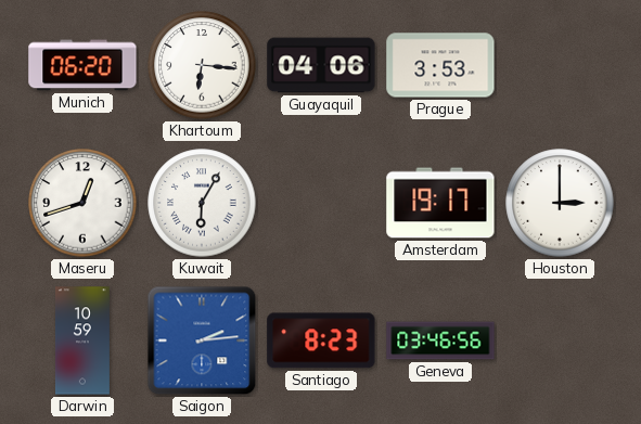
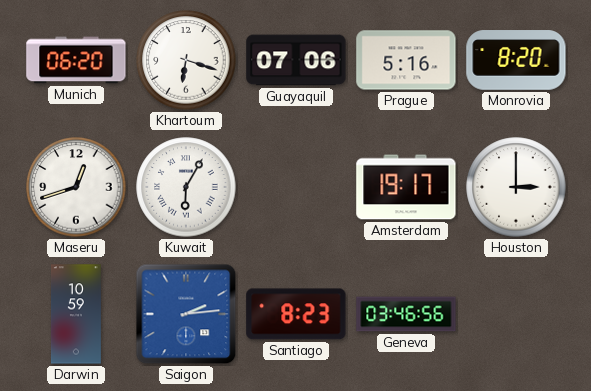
Khartoum: 6:16 -> 6:18 (186, 60)
Guayaquil: 04:06 -> 07:06 (296, 60)
Prague: 3:53 -> 5:16 (406, 60)
Monrovia: none -> 8:20 (516, 60)
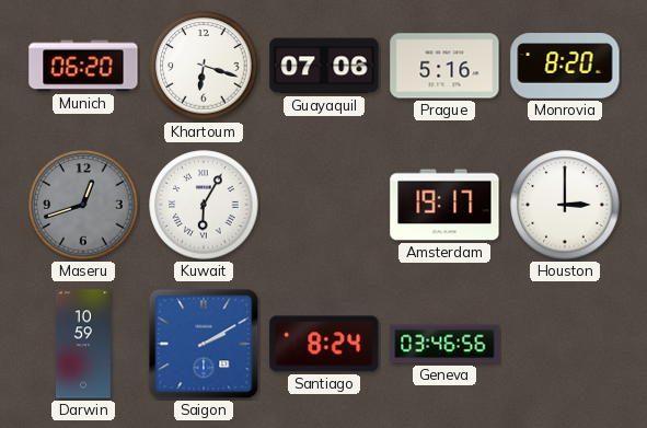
Maseru dial: white -> grey (83, 205)
Saigon: 2:14 -> 2:10 (204, 344)
Santiago: 8:23 -> 8:24 (324, 344)
